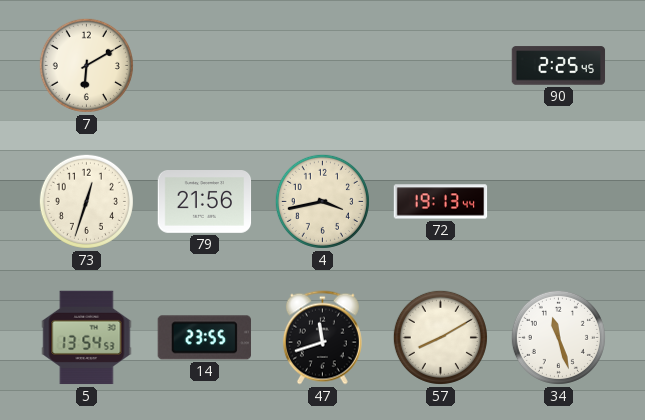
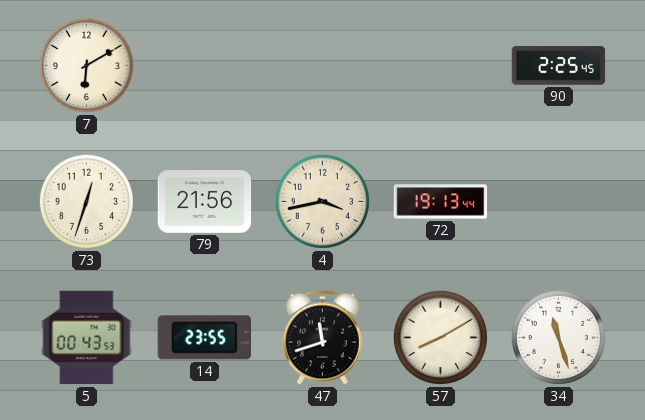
5: 13:54 -> 00:43 (87, 338)
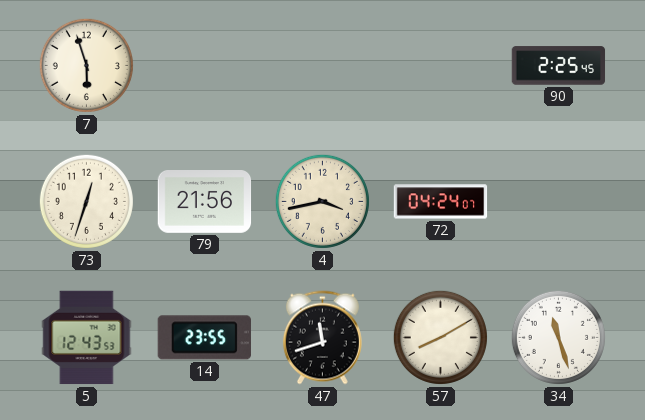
7: 6:10 -> 5:57 (86, 65)
72: 19:13 -> 04:24 (441, 202)
5: 00:43 -> 12:43 (87, 338)
